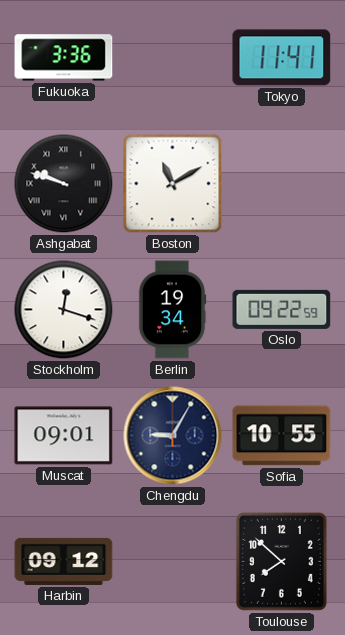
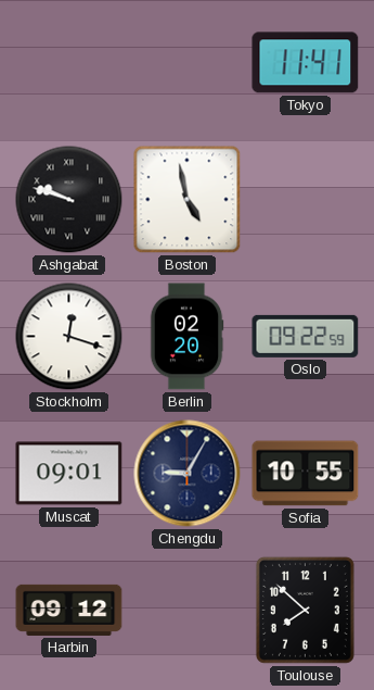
Fukuoka: 3:36 -> none (64, 58)
Boston: 11:10 -> 4:58 (188, 200)
Berlin: 19:34 -> 02:20 (186, 337)
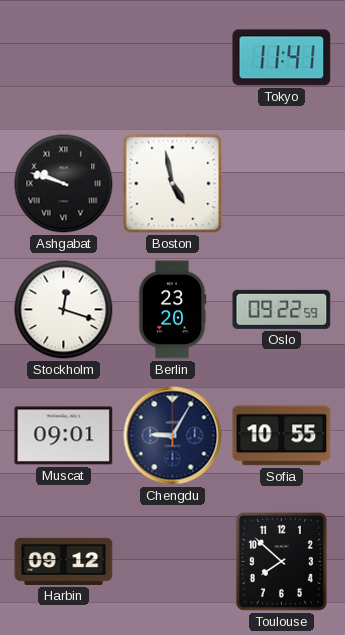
Berlin: 02:20 -> 23:20 (172, 310)
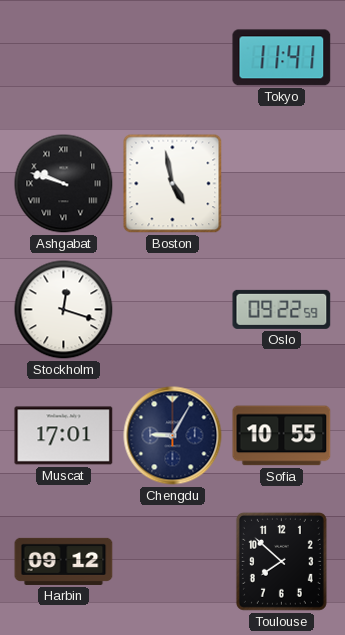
Berlin: 23:20 -> none (172, 310)
Muscat: 09:01 -> 17:01 (64, 436)
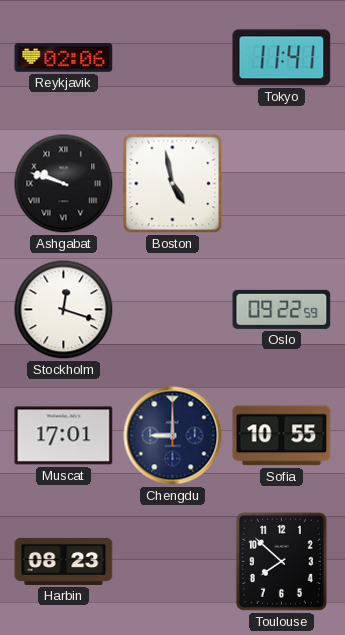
Reykjavik: none -> 02:06 (64, 58)
Chengdu: 9:05 -> 9:00 (173, 436)
Harbin: 09:12 -> 08:23 (64, 561)
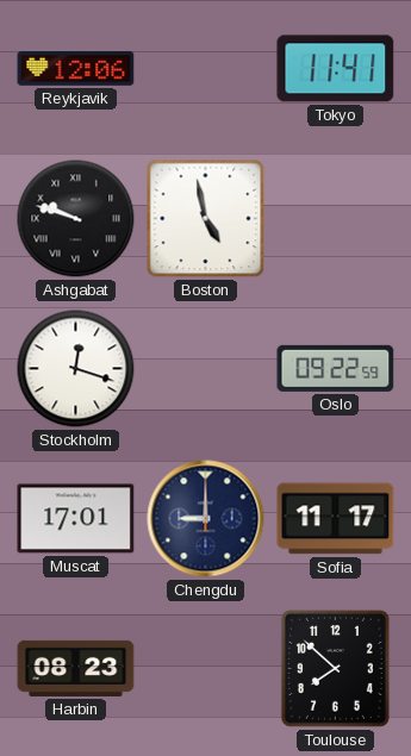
Reykjavik: 02:06 -> 12:06 (76, 69)
Sofia: 10:55 -> 11:17 (336, 519)
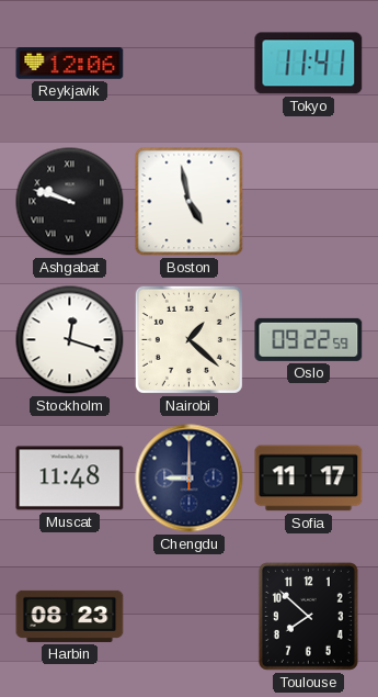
Nairobi: none -> 1:22 (188, 339)
Muscat: 17:01 -> 11:48 (70, 479)
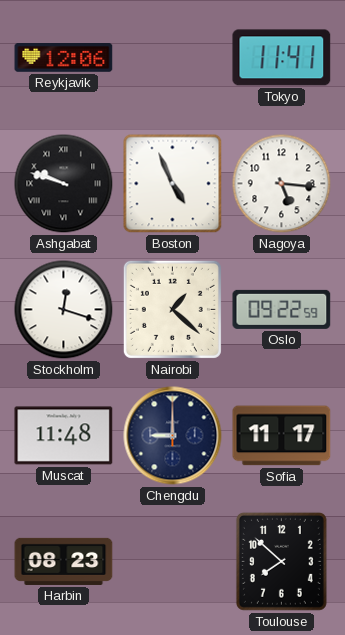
Boston: 4:58 -> 4:56 (173, 184)
Nagoya: none -> 5:16 (282, 184)
